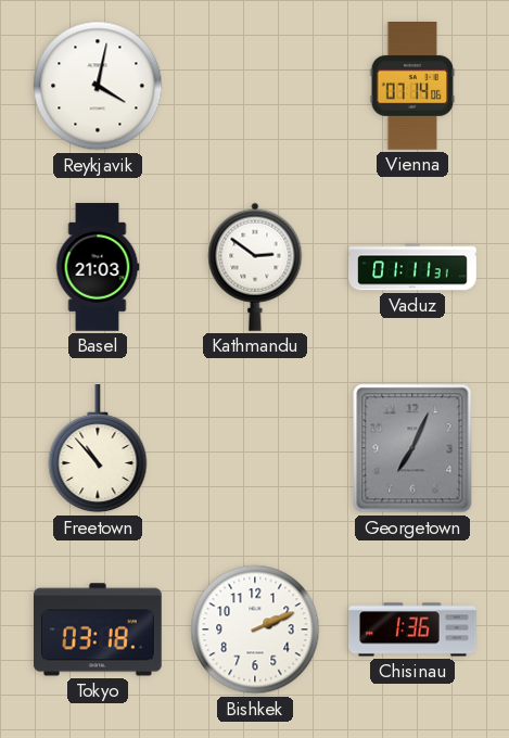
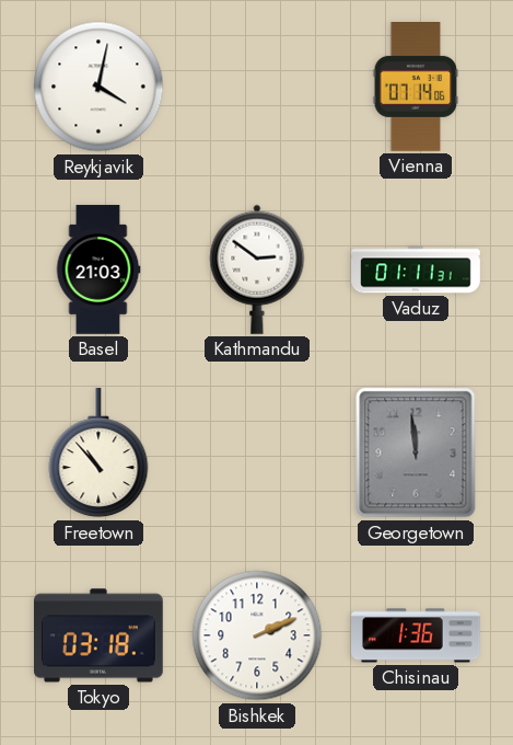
Georgetown: 7:04 -> 11:59 (416, 452)
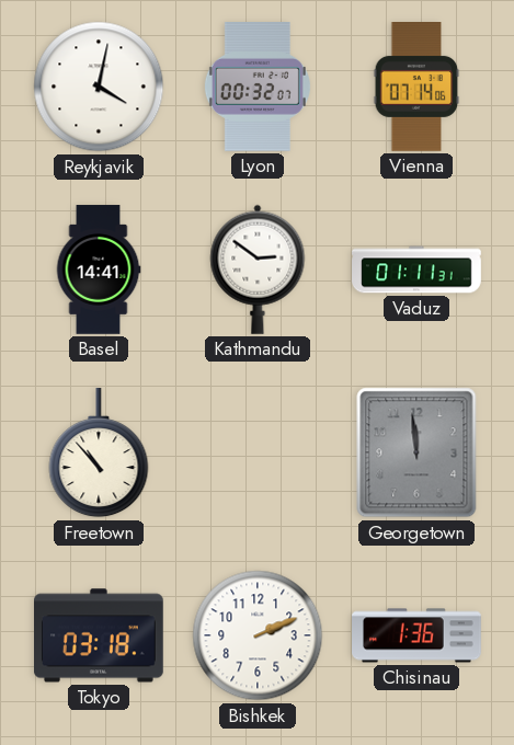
Lyon: none -> 00:32 (258, 88)
Basel: 21:03 -> 14:41 (99, 270)
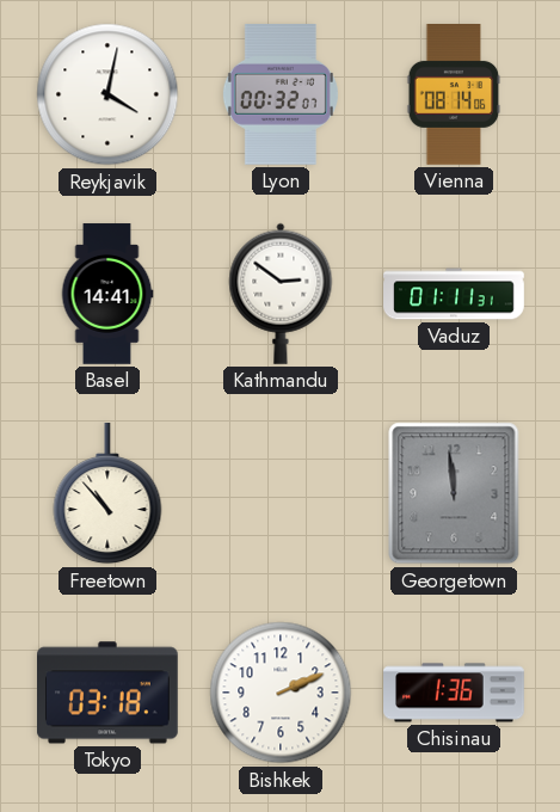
Vienna: 07:14 -> 08:14 (454, 96)
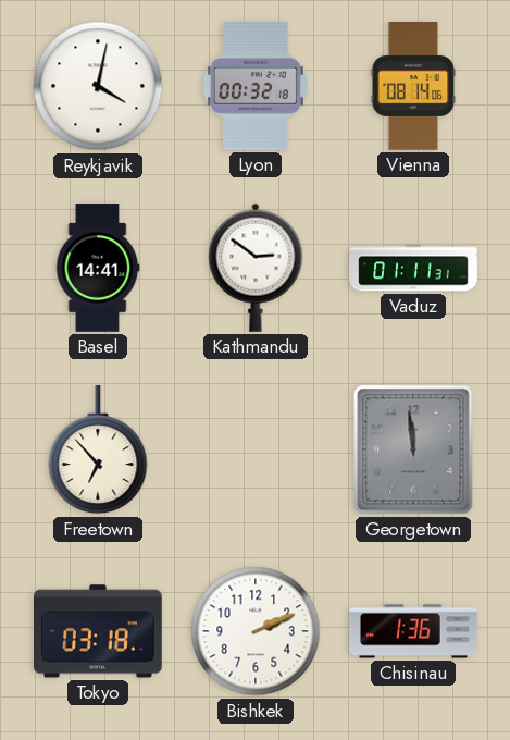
Lyon: 00:32:07 -> 00:32:18 (256, 87)
Freetown: 10:53 -> 6:53 (98, 451)
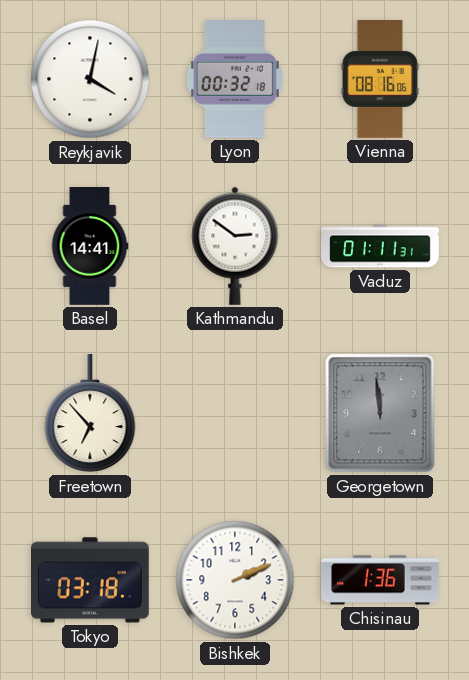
Vienna: 08:14 -> 08:16 (380, 80)
